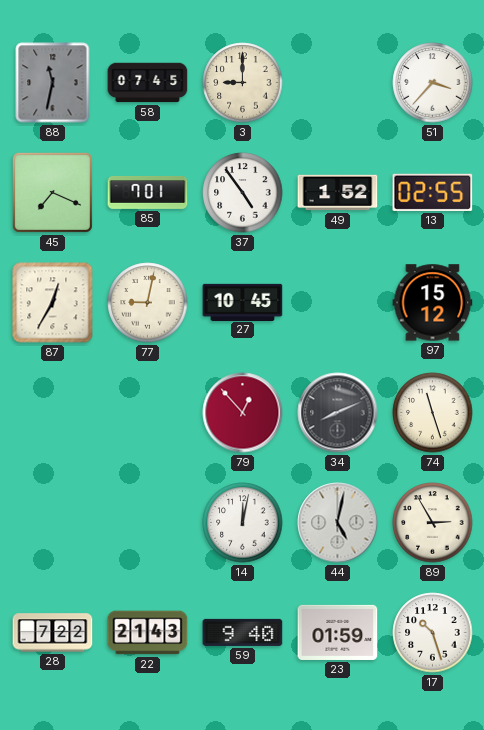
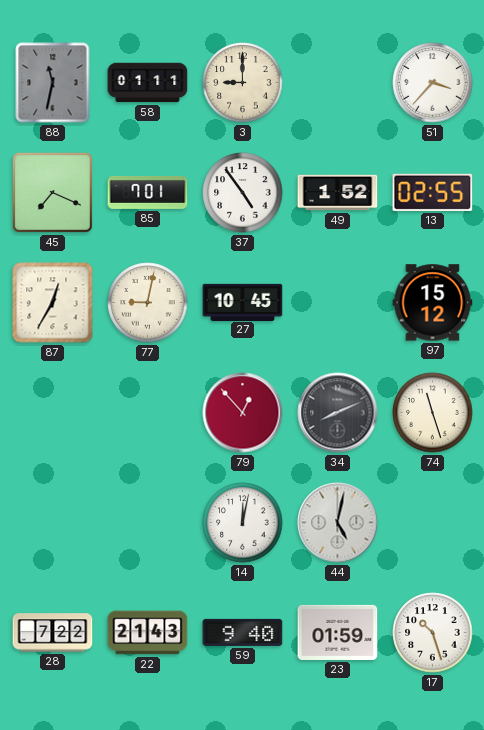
58: 07:45 -> 01:11 (148, 83)
89: 2:55 -> none (433, 523)
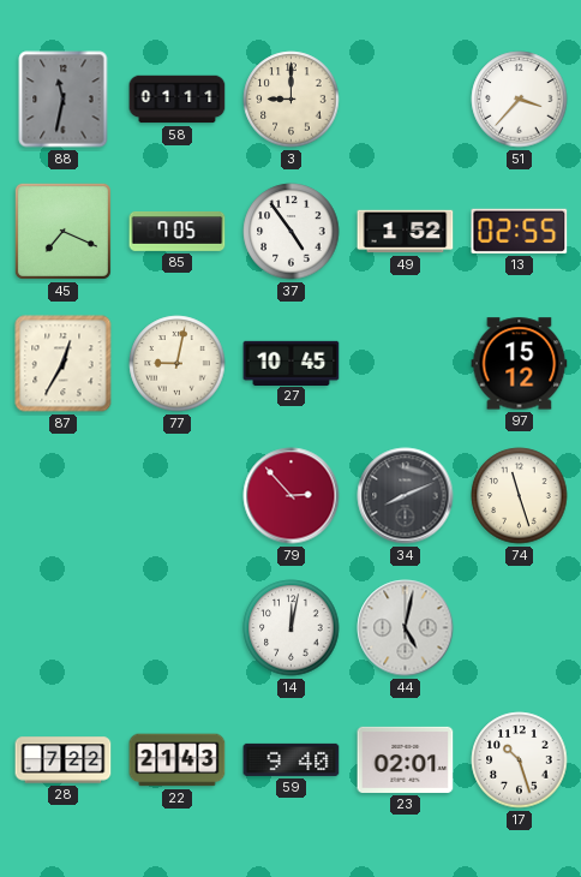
85: 7:01 -> 7:05 (178, 231)
79: 12:53 -> 2:53 (292, 496)
23: 01:59 -> 02:01 (406, 759)
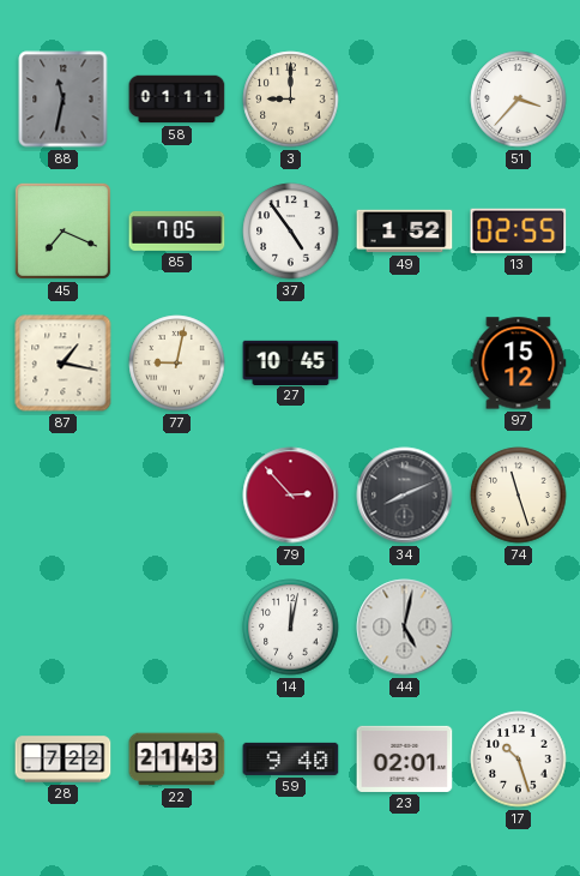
87: 12:35 -> 1:17 (64, 364)
